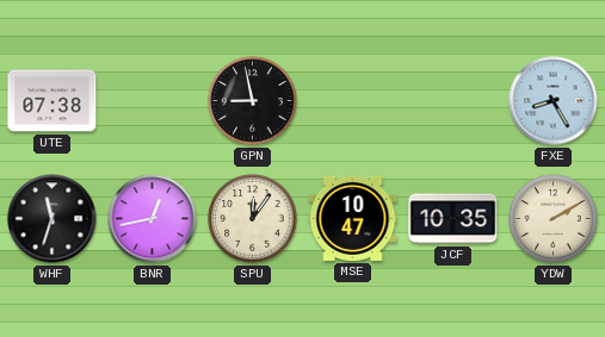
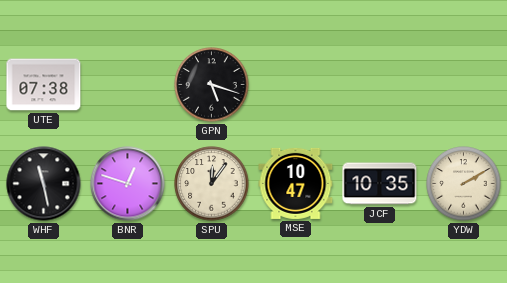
GPN: 8:58 -> 5:18 (212, 85)
FXE: 8:25 -> none (554, 101)
WHF: 11:33 -> 11:28 (44, 184)
BNR: 12:43 -> 12:48 (128, 184)
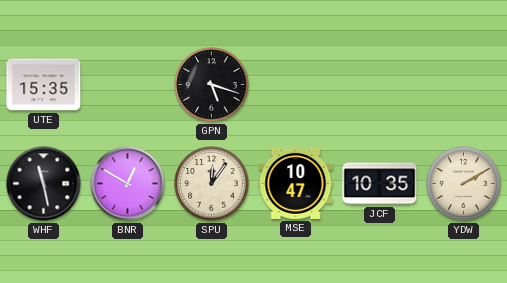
UTE: 07:38 -> 15:35 (44, 85)
BNR: 12:48 -> 12:50 (128, 184)
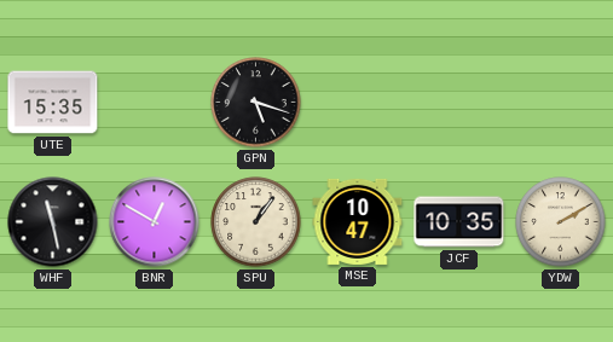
SPU: 12:06 -> 1:06 (256, 222)
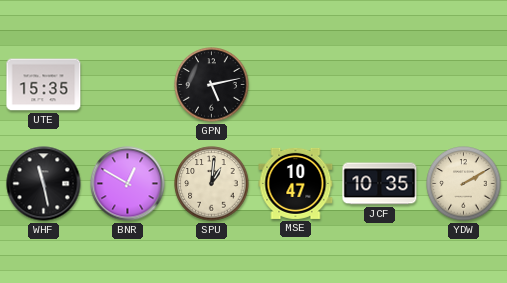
GPN: 5:18 -> 5:13 (212, 85)
SPU: 1:06 -> 1:01 (212, 184)
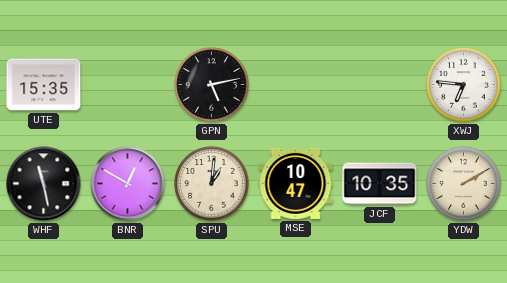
XWJ: none -> 6:46 (464, 85)
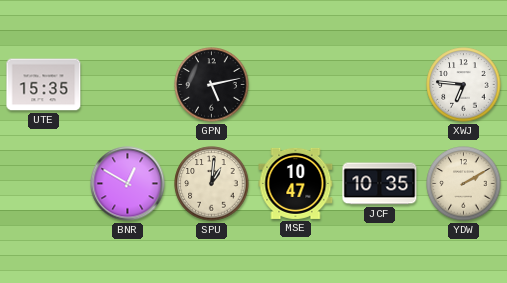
WHF: 11:28 -> none (44, 184)
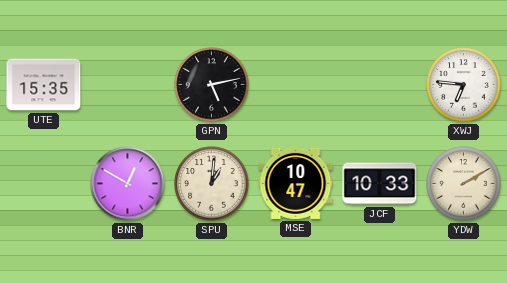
JCF: 10:35 -> 10:33 (380, 184)
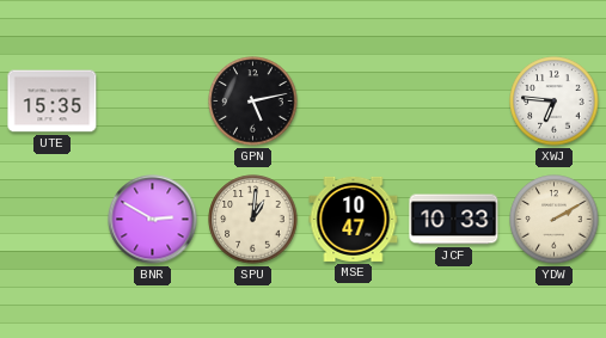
BNR: 12:50 -> 2:50 (153, 220)
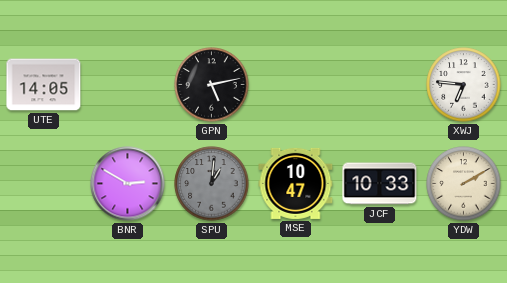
UTE: 15:35 -> 14:05 (44, 85)
SPU dial: cream -> grey (212, 184)
